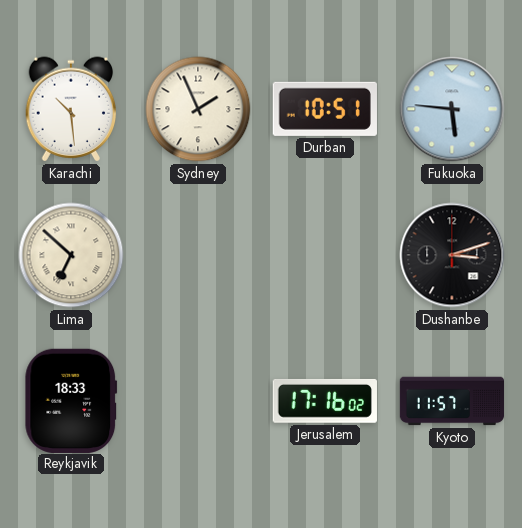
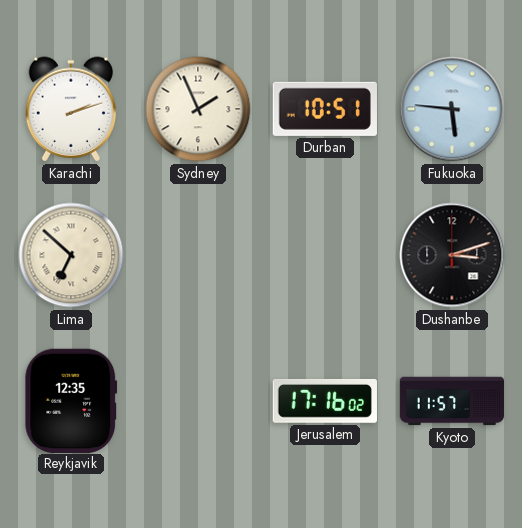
Karachi: 10:29 -> 2:12 (71, 109)
Reykjavik: 18:33 -> 12:35 (71, 400)
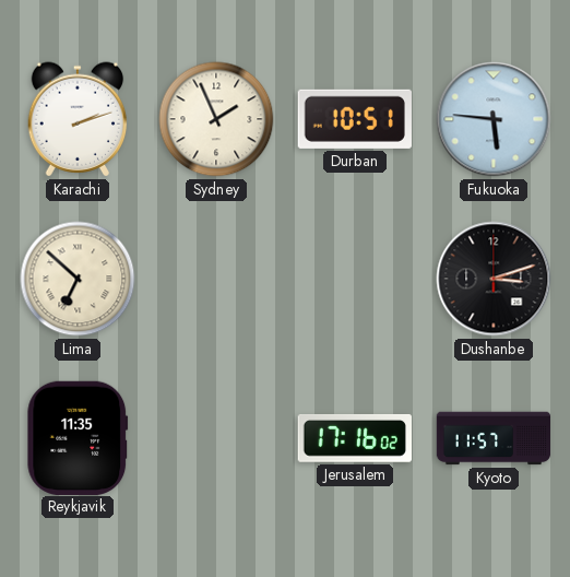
Reykjavik: 12:35 -> 11:35 (78, 437)
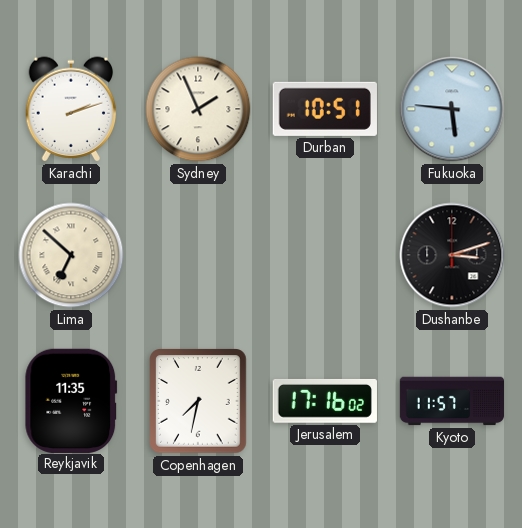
Copenhagen: none -> 7:32 (199, 402)
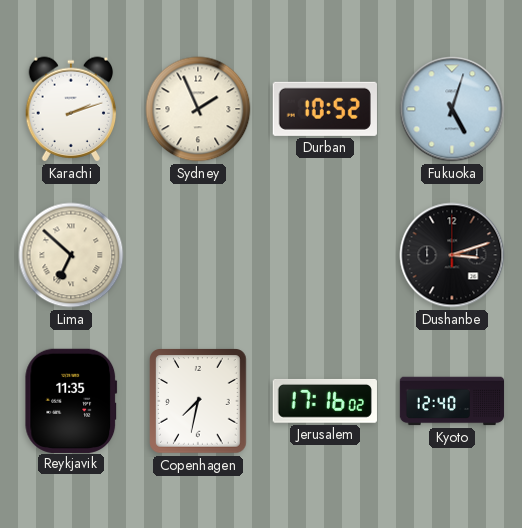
Durban: 10:51 -> 10:52 (325, 109)
Fukuoka: 5:46 -> 5:03 (452, 109)
Kyoto: 11:57 -> 12:40 (452, 401)
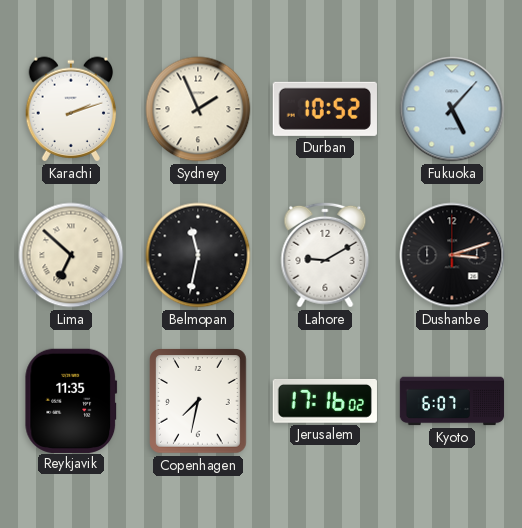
Fukuoka: 5:03 -> 5:07 (452, 109)
Belmopan: none -> 11:32 (198, 255)
Lahore: none -> 9:10 (325, 255)
Kyoto: 12:40 -> 6:07 (452, 401)
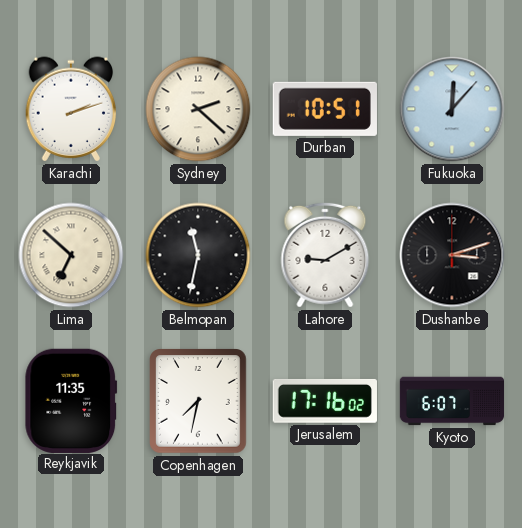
Sydney: 1:56 -> 2:22 (198, 109)
Durban: 10:52 -> 10:51 (325, 109)
Fukuoka: 5:07 -> 12:07 (452, 109)
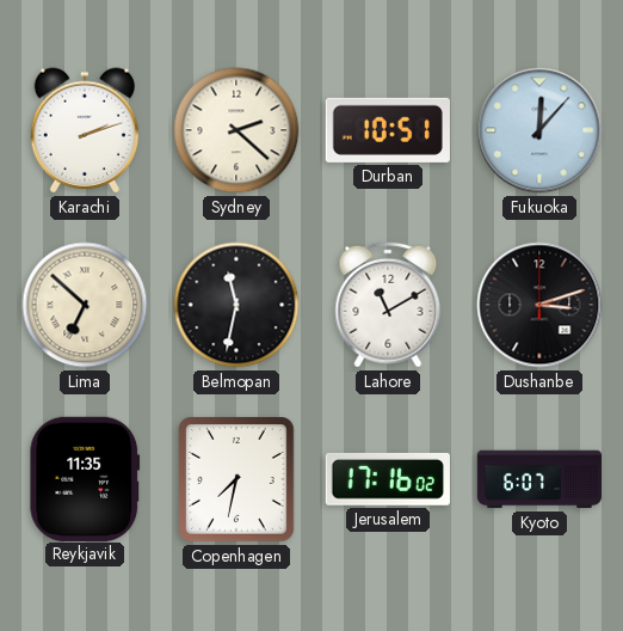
Lahore: 9:10 -> 11:10 (388, 305)
